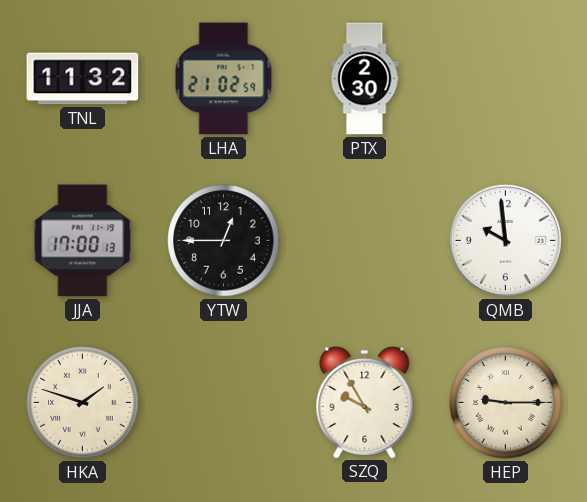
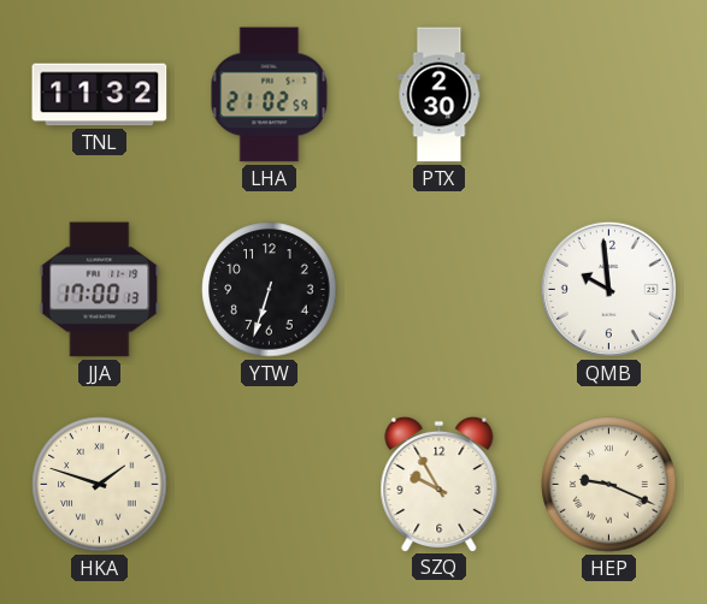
YTW: 12:45 -> 6:33 (270, 290)
HEP: 9:15 -> 9:19 (609, 485)
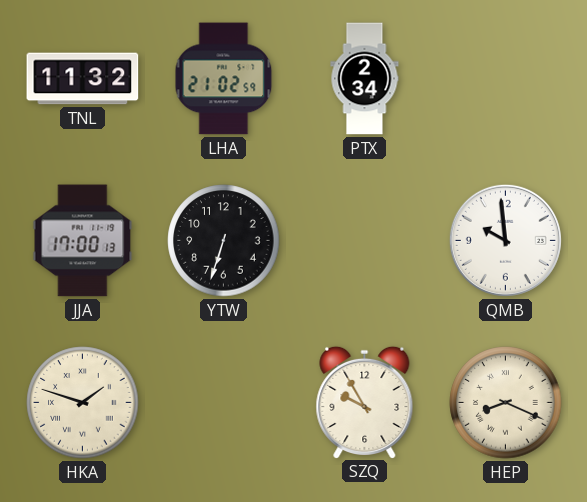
PTX: 2:30 -> 2:34 (365, 79)
HEP: 9:19 -> 8:19 (506, 403)
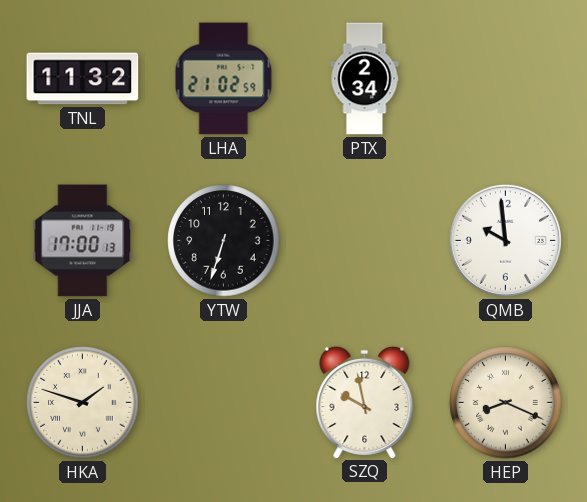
SZQ: 9:55 -> 9:58 (365, 402)
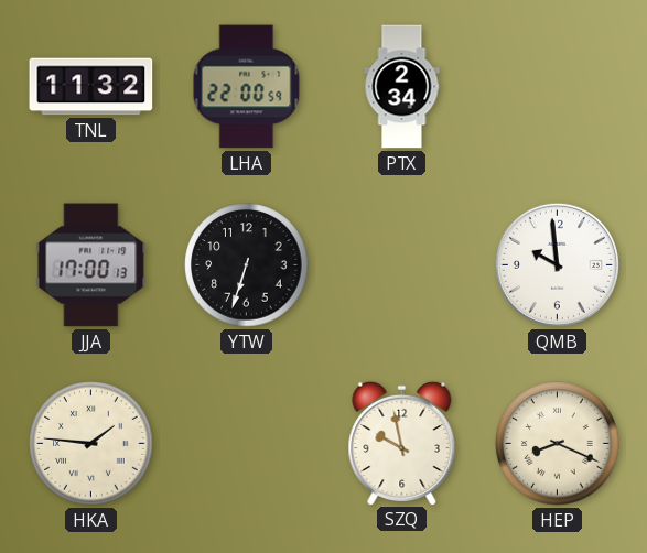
LHA: 21:02 -> 22:00 (247, 87)
HKA: 1:48 -> 1:46 (91, 444)
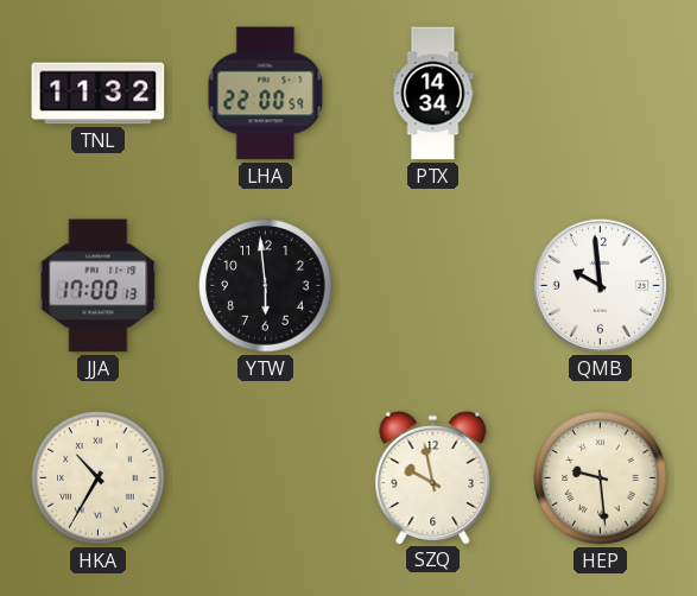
PTX: 2:34 -> 14:34 (433, 94)
YTW: 6:33 -> 5:59 (266, 286)
HKA: 1:46 -> 10:35 (99, 478)
HEP: 8:19 -> 9:29 (601, 478)
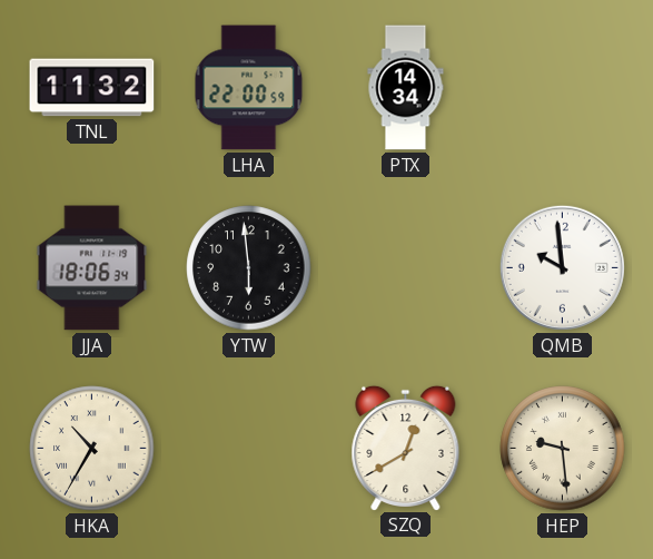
JJA: 17:00 -> 18:06 (92, 268)
SZQ: 9:58 -> 12:40 (406, 448)
